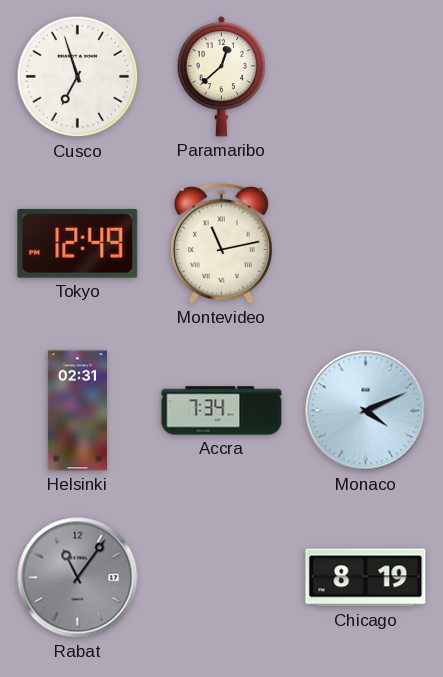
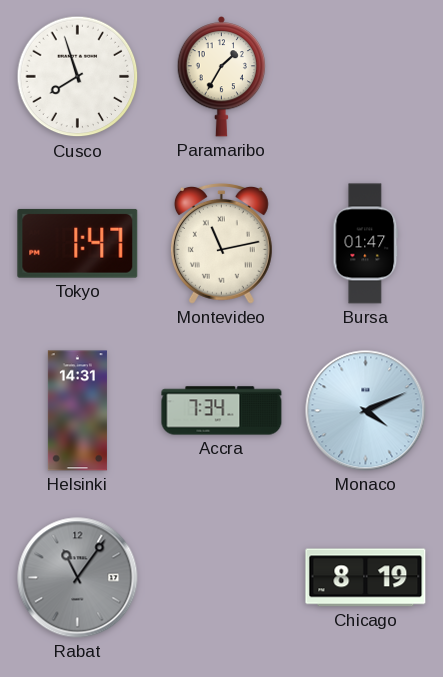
Cusco: 6:57 -> 7:57 (78, 77)
Paramaribo: 12:38 -> 1:35 (221, 77)
Tokyo: 12:49 -> 1:47 (78, 243)
Bursa: none -> 01:47 (366, 244)
Helsinki: 02:31 -> 14:31 (77, 411)
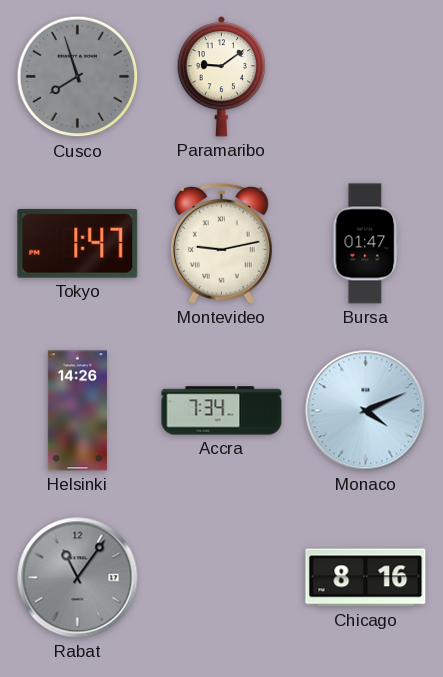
Cusco dial: white -> grey (78, 77)
Paramaribo: 1:35 -> 9:09 (221, 77)
Montevideo: 11:13 -> 9:13 (221, 243)
Helsinki: 14:31 -> 14:26 (77, 411)
Chicago: 8:19 -> 8:16 (366, 578)
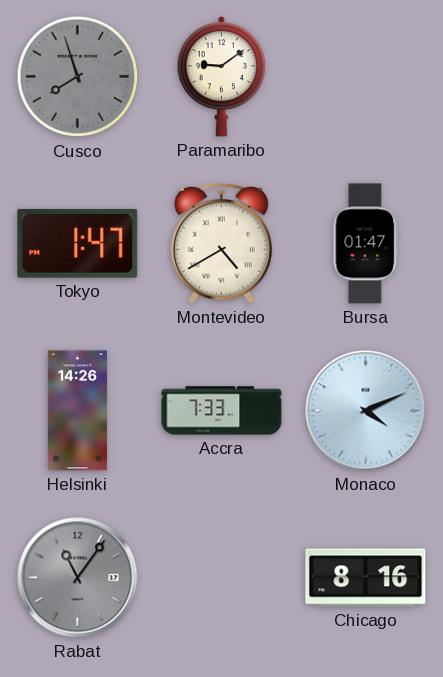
Montevideo: 9:13 -> 4:40 (221, 243)
Accra: 7:34 -> 7:33 (222, 411)
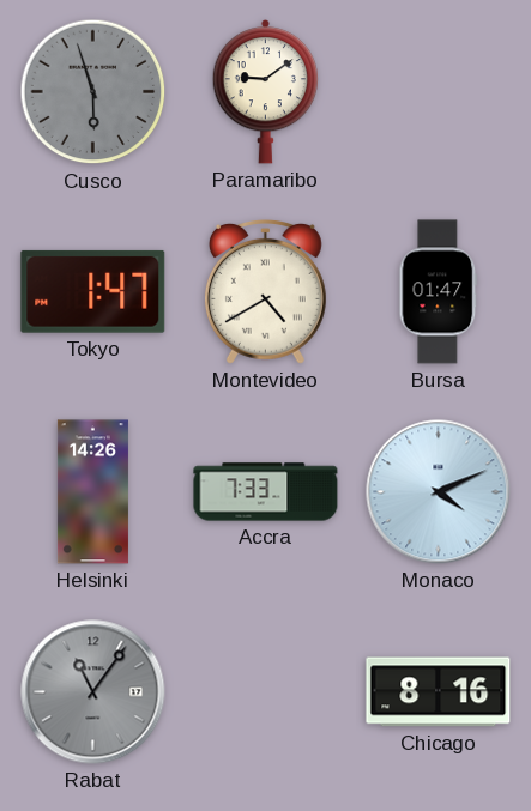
Cusco: 7:57 -> 5:57 (93, 92)
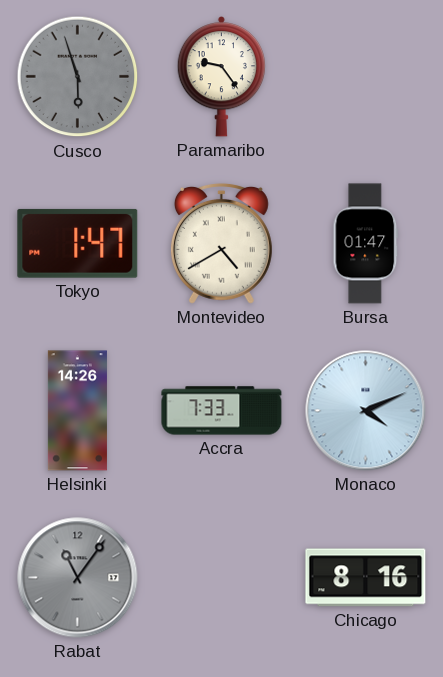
Paramaribo: 9:09 -> 9:24 (221, 77)
